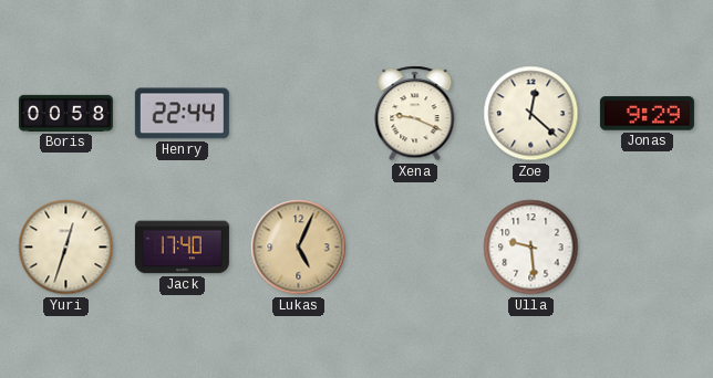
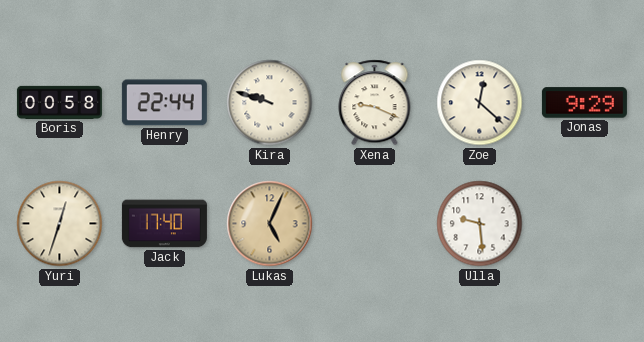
Kira: none -> 9:48 (270, 103)
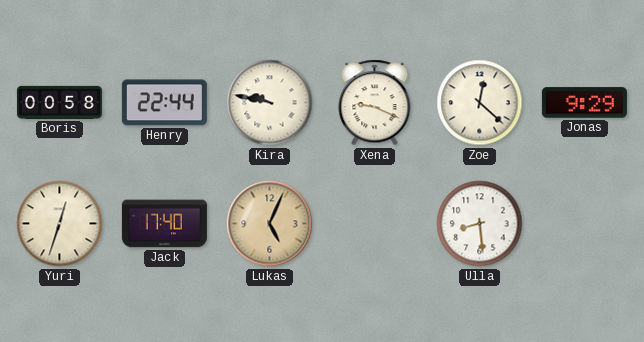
Kira: 9:48 -> 9:47 (270, 103)
Ulla: 9:29 -> 8:29 (480, 224)
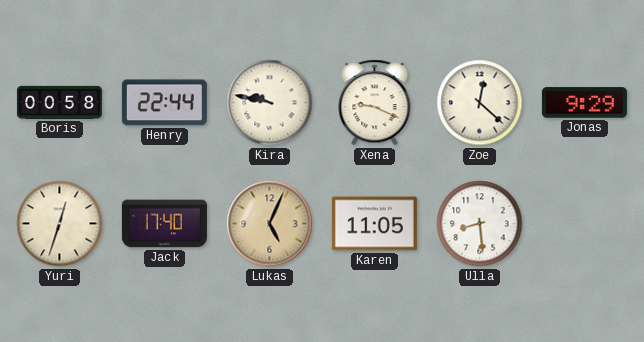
Karen: none -> 11:05 (374, 224)
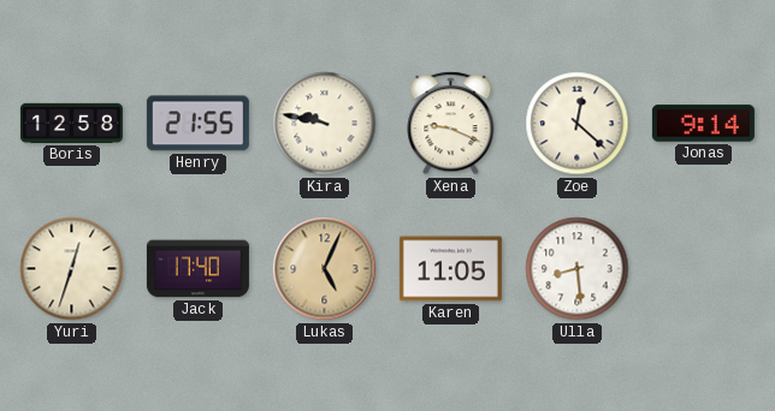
Boris: 00:58 -> 12:58 (71, 123)
Henry: 22:44 -> 21:55 (197, 124)
Jonas: 9:29 -> 9:14 (703, 124)
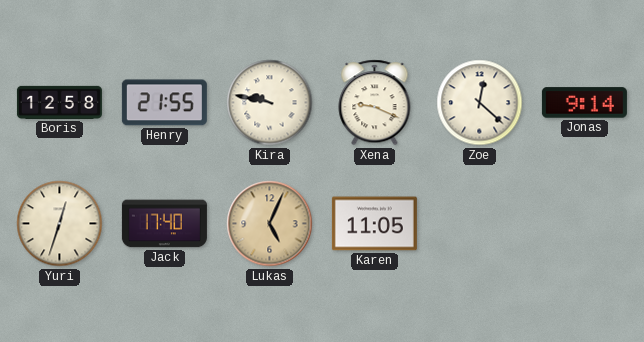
Ulla: 8:29 -> none (578, 269)
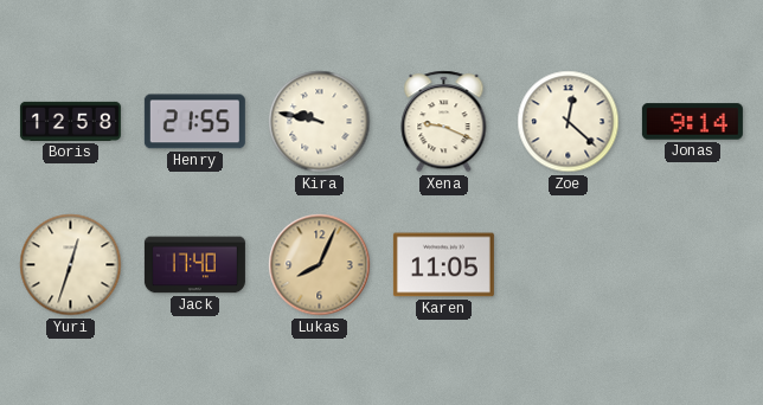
Lukas: 5:04 -> 8:04 (320, 265)
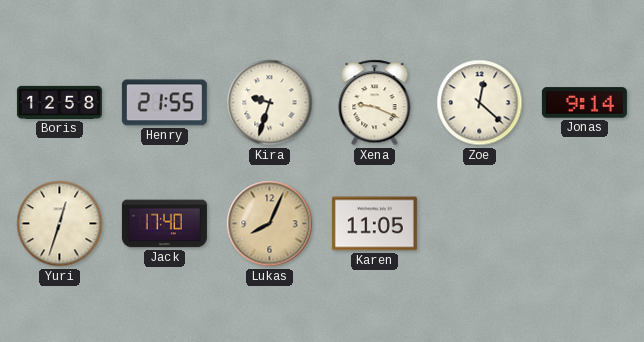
Kira: 9:47 -> 9:33 (270, 103)
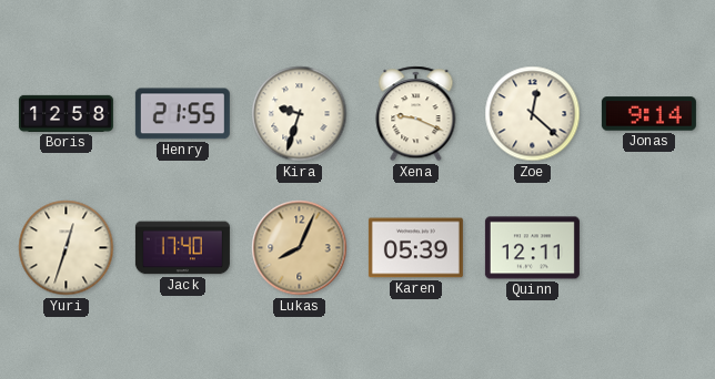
Karen: 11:05 -> 05:39 (415, 248)
Quinn: none -> 12:11 (532, 248)
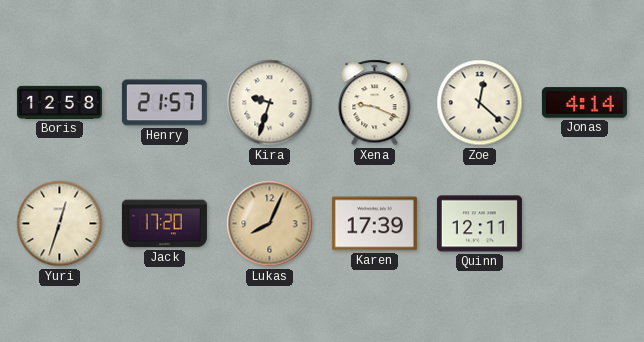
Henry: 21:55 -> 21:57 (164, 103)
Jonas: 9:14 -> 4:14 (584, 103)
Jack: 17:40 -> 17:20 (164, 224)
Karen: 05:39 -> 17:39 (374, 224)
